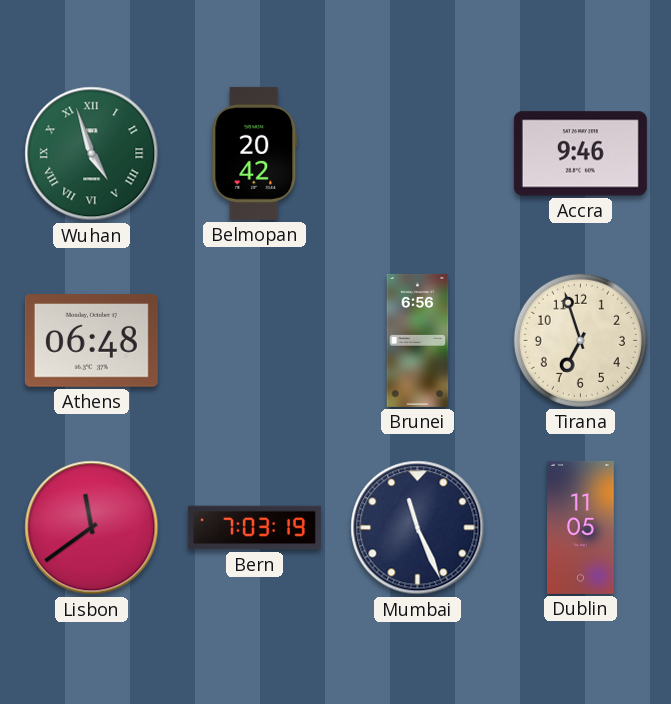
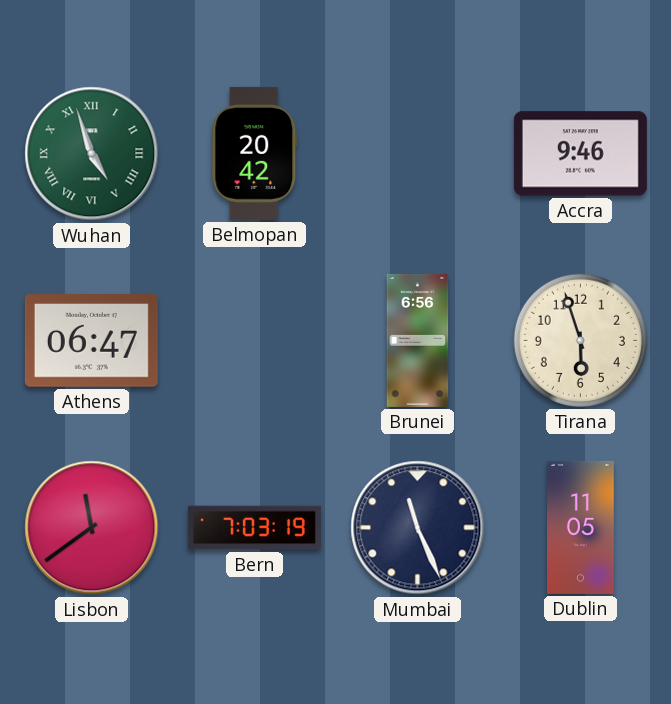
Athens: 06:48 -> 06:47 (91, 341)
Tirana: 6:57 -> 5:57 (580, 340)
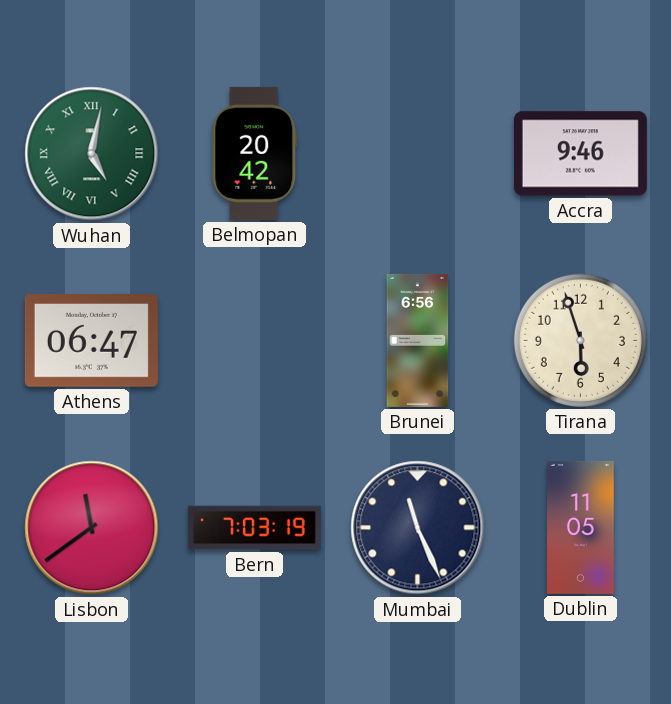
Wuhan: 4:57 -> 5:02 (92, 154)
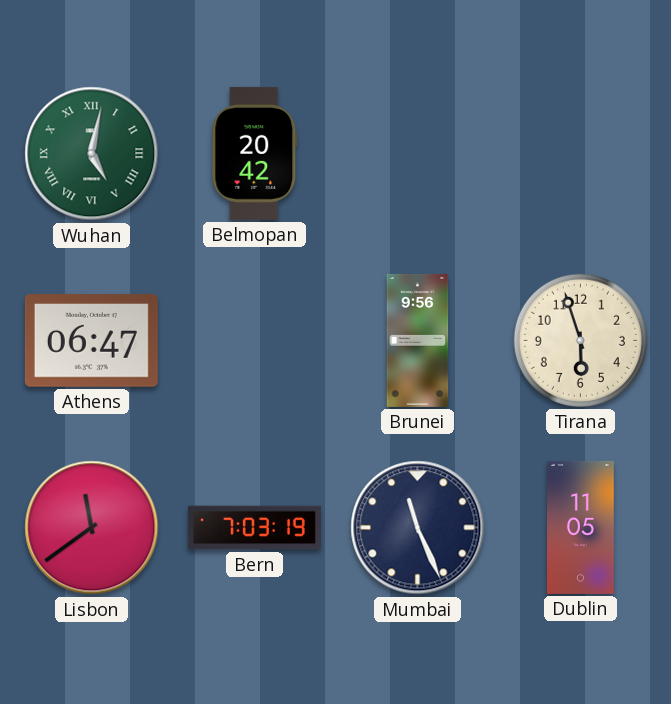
Accra: 9:46 -> none (580, 154)
Brunei: 6:56 -> 9:56 (418, 340)
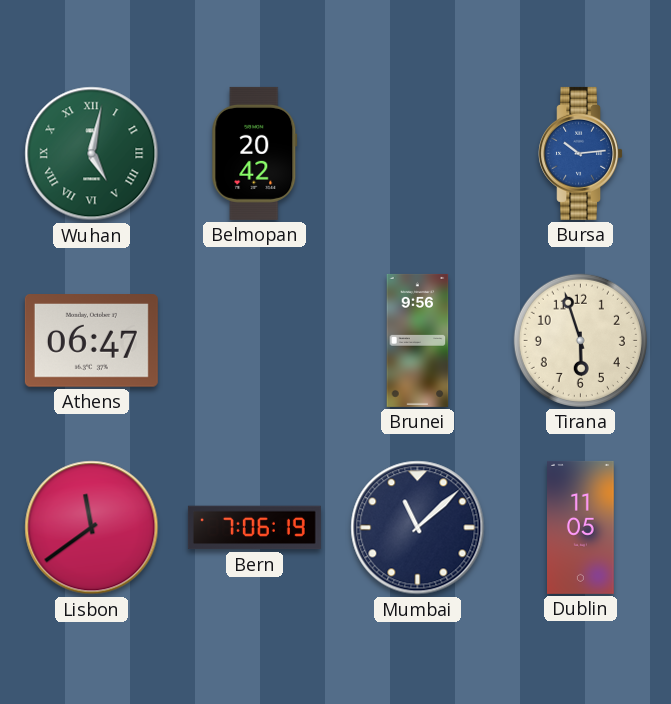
Bursa: none -> 10:14 (581, 153)
Bern: 7:03 -> 7:06 (254, 528)
Mumbai: 11:26 -> 11:08 (418, 528)
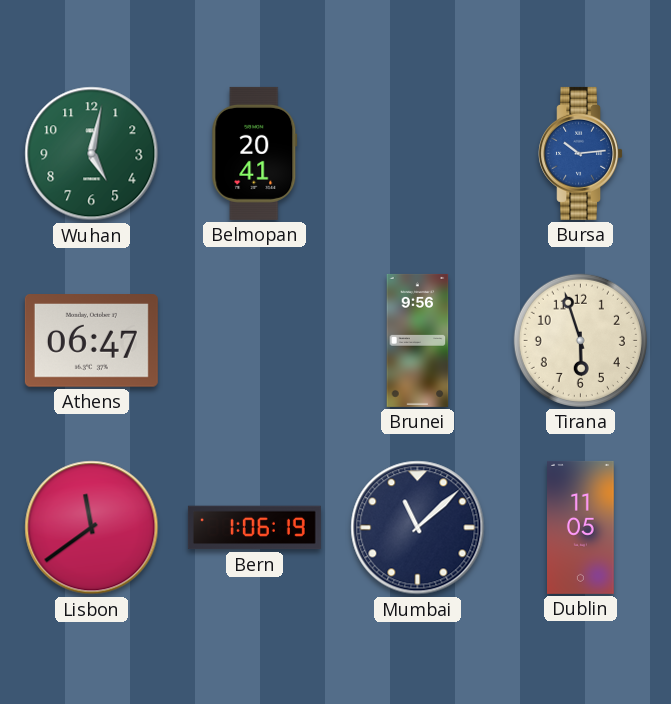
Wuhan numerals: Roman -> Arabic (92, 154)
Belmopan: 20:42 -> 20:41 (255, 153)
Bern: 7:06 -> 1:06 (254, 528)
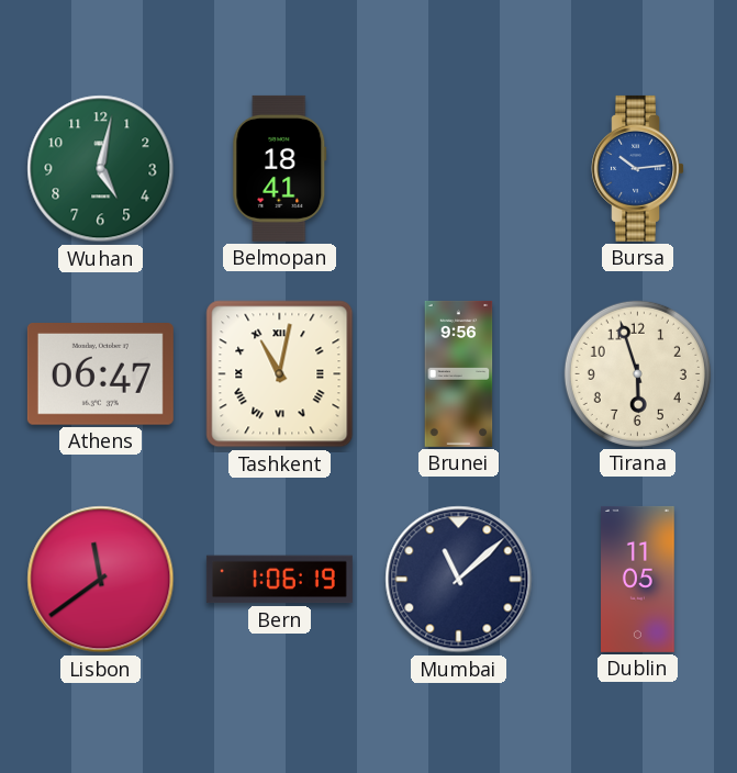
Belmopan: 20:41 -> 18:41 (280, 168)
Tashkent: none -> 11:02 (280, 374)
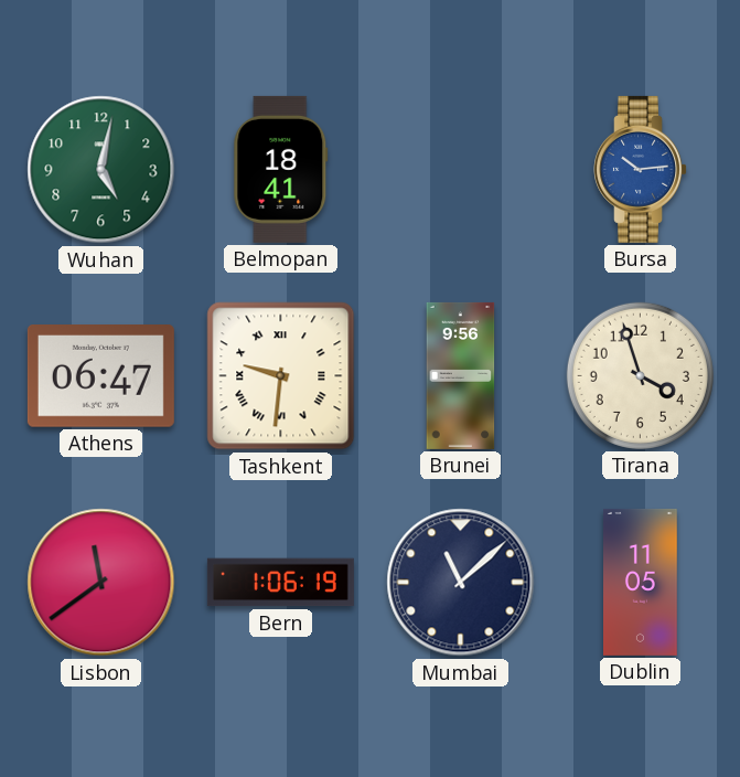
Tashkent: 11:02 -> 9:31 (281, 376)
Tirana: 5:57 -> 3:57 (640, 375)
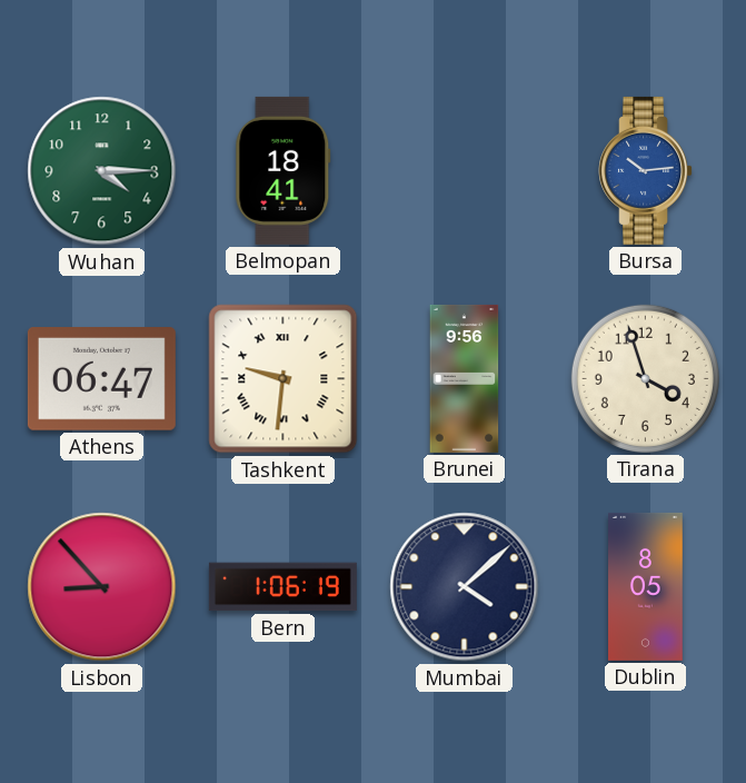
Wuhan: 5:02 -> 4:15 (102, 171)
Lisbon: 11:39 -> 8:53 (102, 587)
Mumbai: 11:08 -> 4:08 (465, 587)
Dublin: 11:05 -> 8:05 (646, 586)
